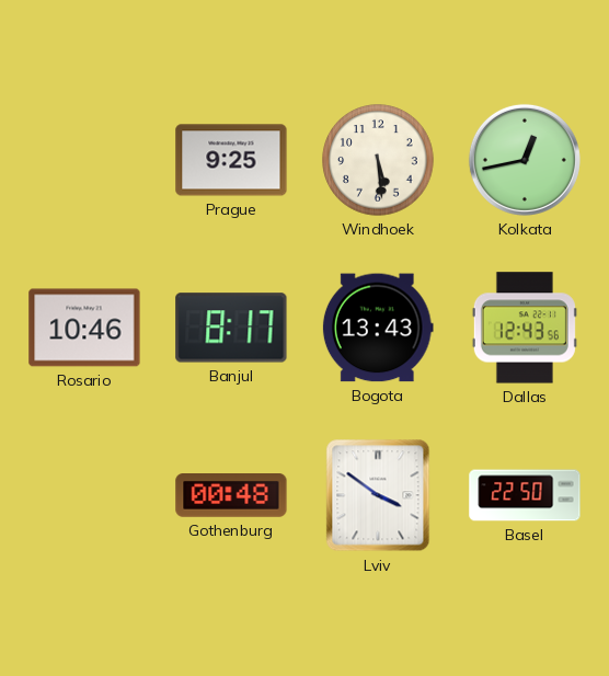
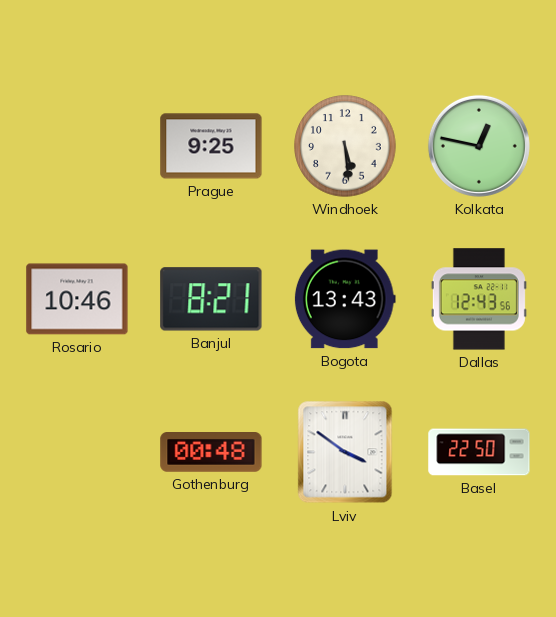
Kolkata: 12:43 -> 12:47 (479, 146)
Banjul: 8:17 -> 8:21 (211, 299)
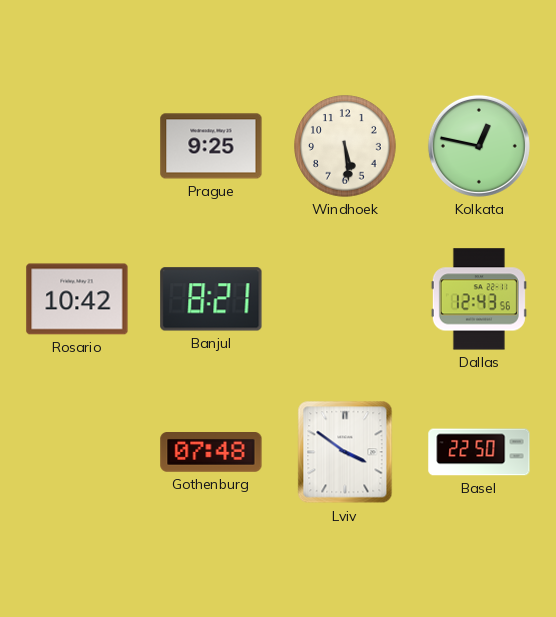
Rosario: 10:46 -> 10:42 (77, 299)
Bogota: 13:43 -> none (345, 299)
Gothenburg: 00:48 -> 07:48 (211, 452)
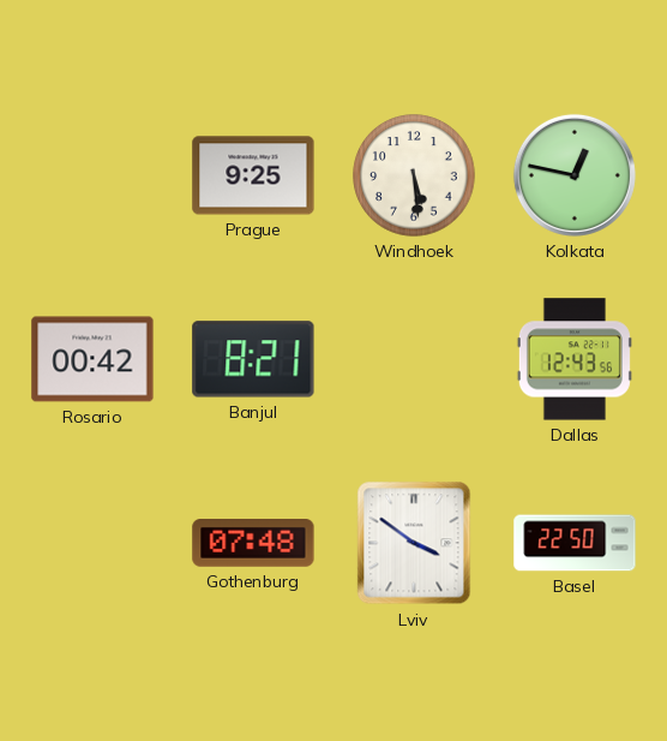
Rosario: 10:42 -> 00:42 (92, 359)
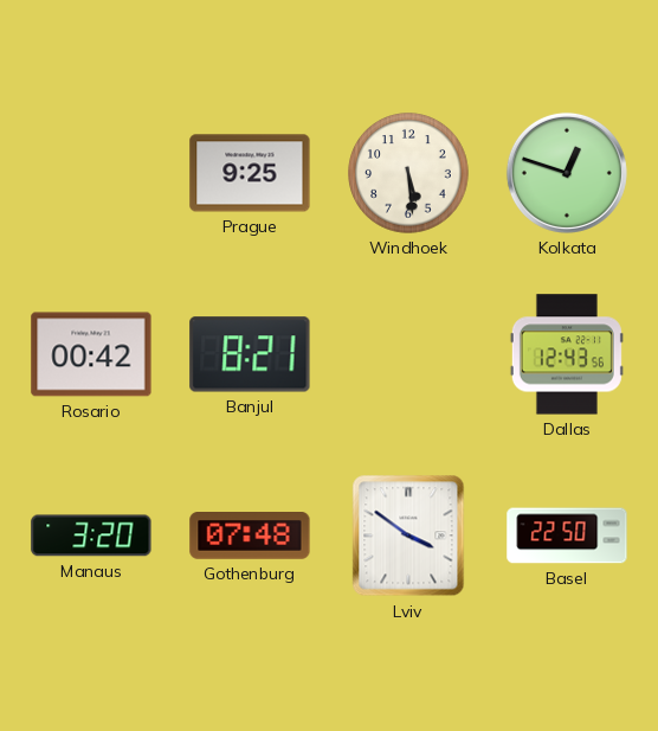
Kolkata: 12:47 -> 12:48 (567, 173)
Manaus: none -> 3:20 (91, 536)
